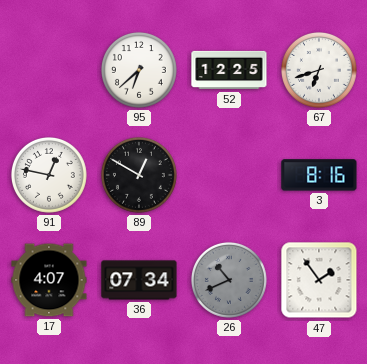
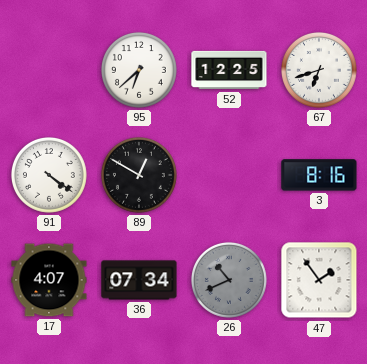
91: 12:47 -> 4:21 (49, 175)
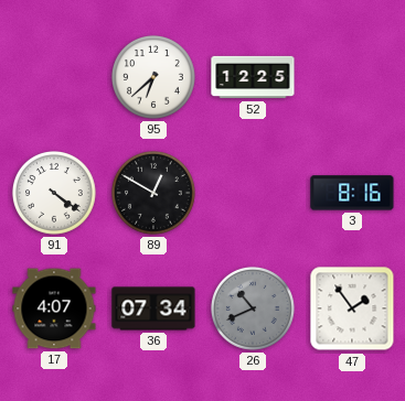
67: 6:42 -> none (319, 70)
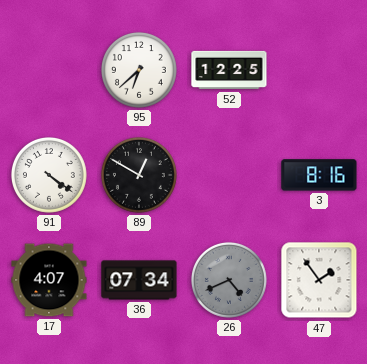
26: 10:41 -> 4:41 (229, 280)
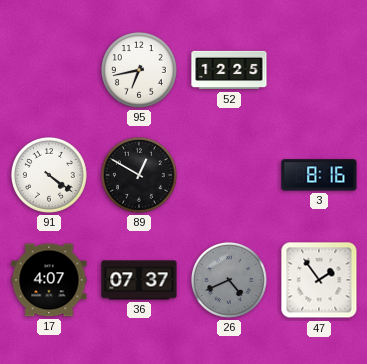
95: 6:38 -> 6:43 (139, 70)
36: 07:34 -> 07:37 (139, 280)
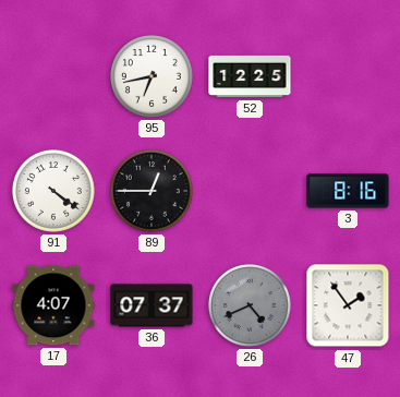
89: 12:50 -> 12:45 (151, 191)
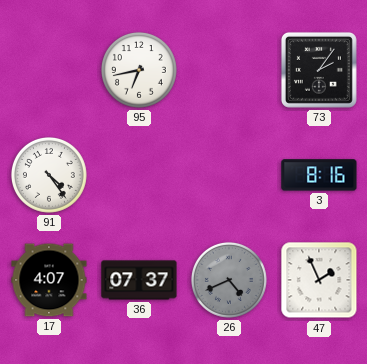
52: 12:25 -> none (250, 76)
73: none -> 2:06 (319, 70)
91: 4:21 -> 4:24 (49, 175)
89: 12:45 -> none (151, 191)
47: 1:54 -> 1:56 (319, 280)
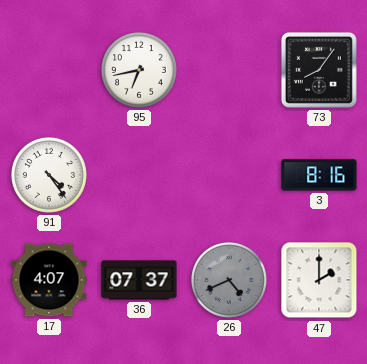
73: 2:06 -> 8:06 (319, 70)
47: 1:56 -> 2:00 (319, 280)
